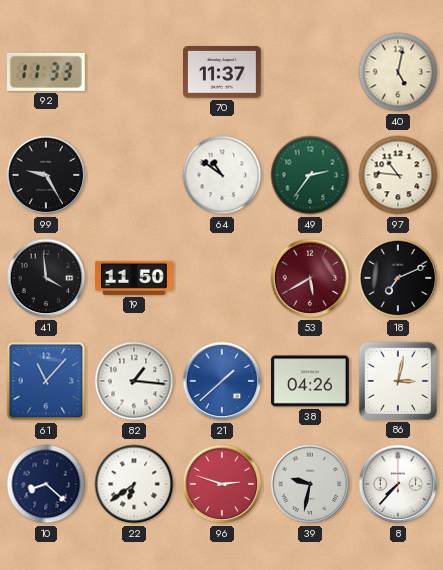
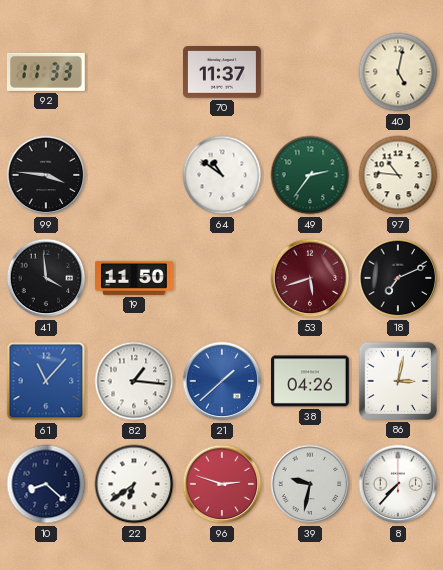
99: 9:25 -> 3:46 (46, 175)
53: 5:40 -> 5:42 (310, 278)
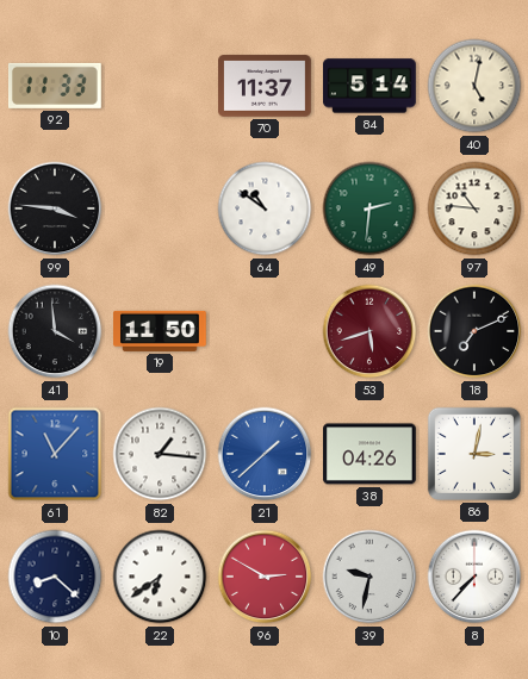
84: none -> 5:14 (371, 86)
49: 2:36 -> 2:31 (369, 208)
96: 2:48 -> 2:50 (265, 577)
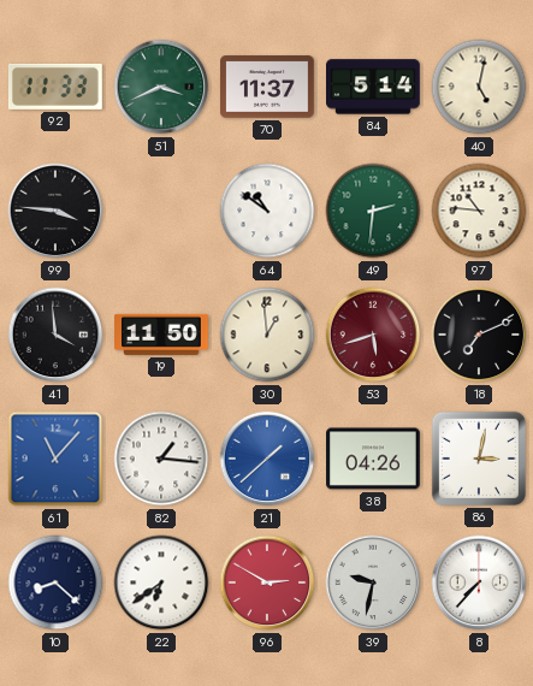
51: none -> 3:41 (161, 87)
30: none -> 12:59 (267, 335)
